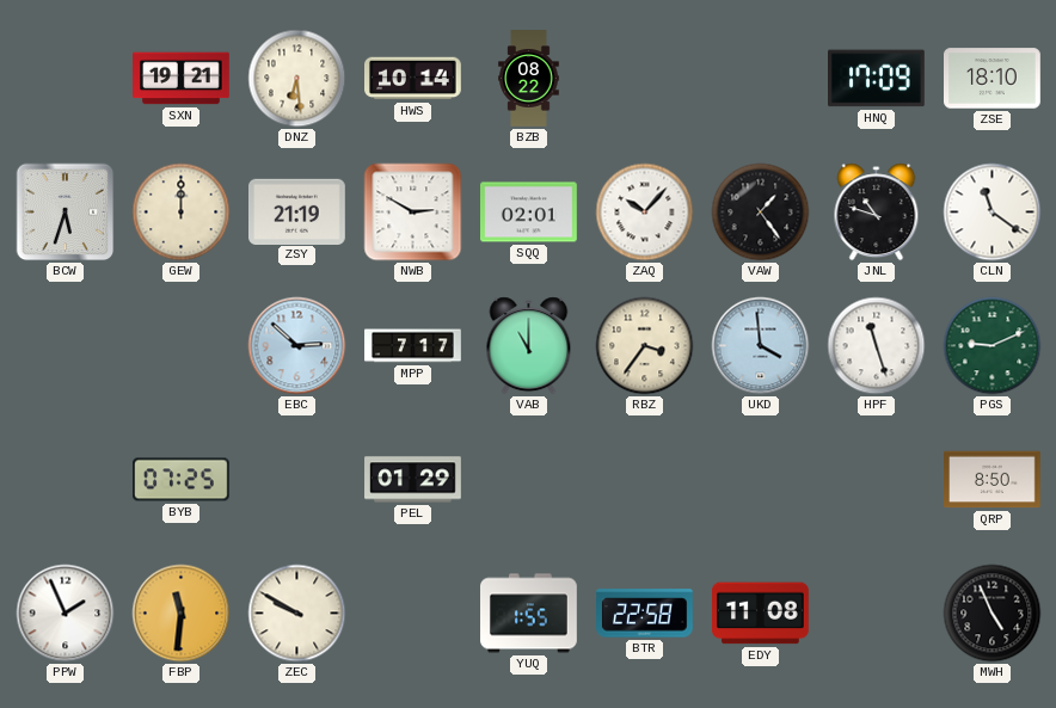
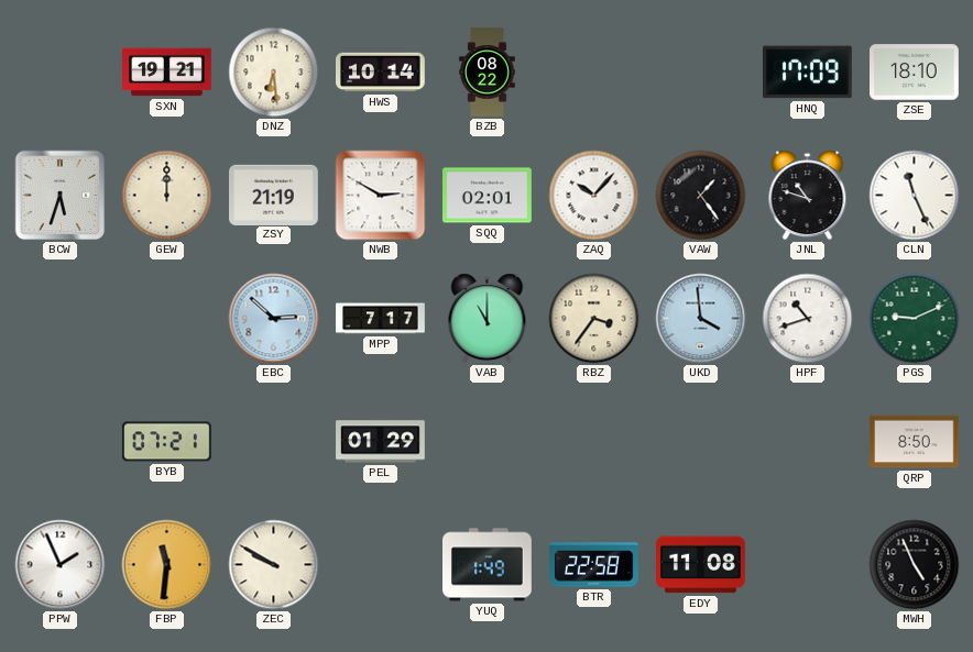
CLN: 11:21 -> 11:26 (915, 196)
HPF: 11:27 -> 10:42 (808, 319)
BYB: 07:25 -> 07:21 (167, 442)
YUQ: 1:55 -> 1:49 (488, 565)
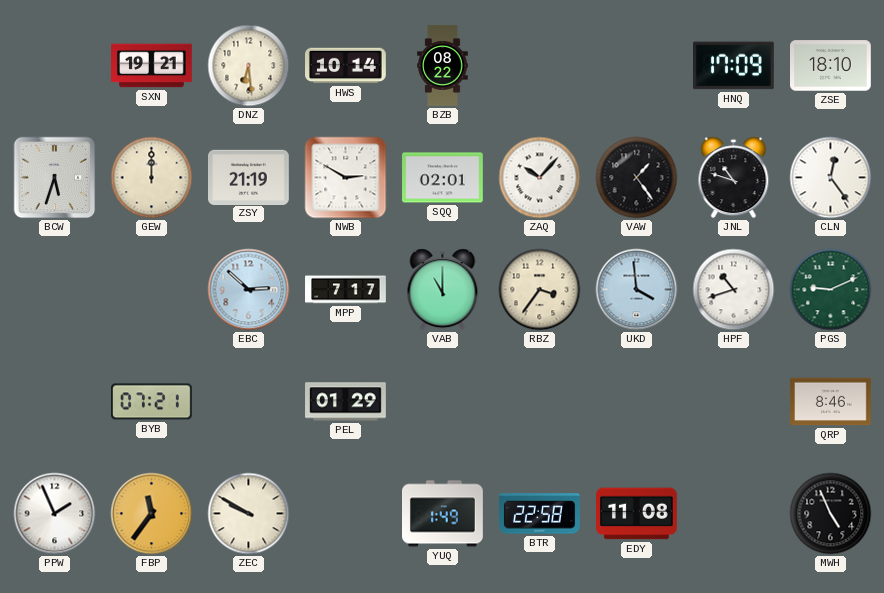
CLN: 11:26 -> 12:24 (831, 178)
QRP: 8:50 -> 8:46 (831, 402)
FBP: 11:31 -> 11:36 (152, 514)
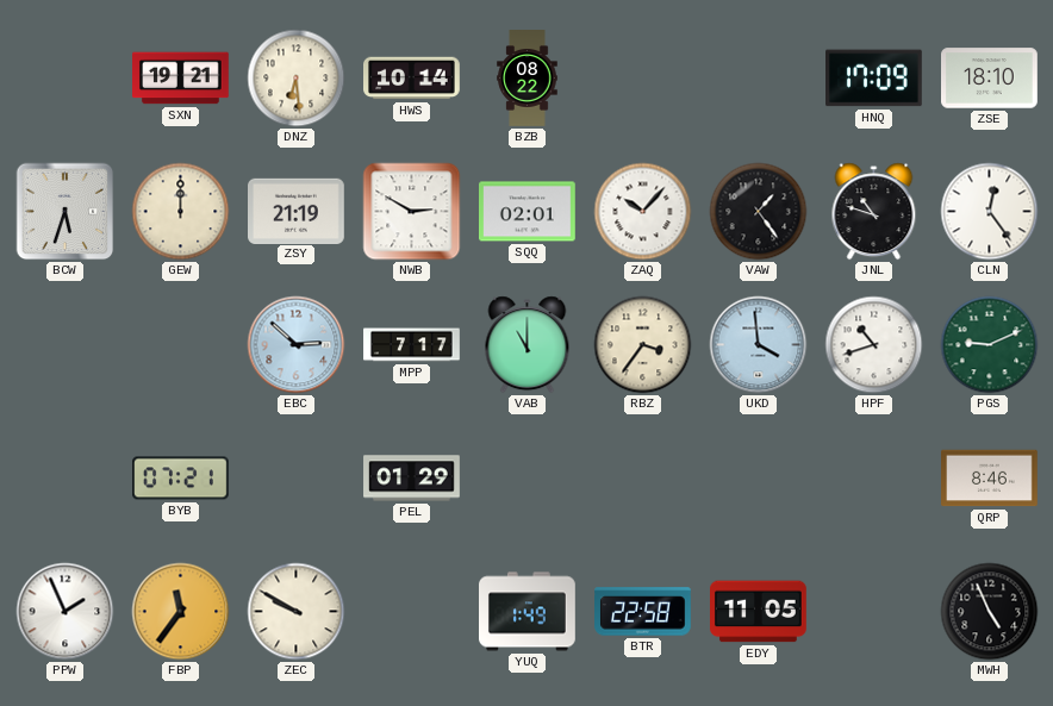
EDY: 11:08 -> 11:05 (759, 612)
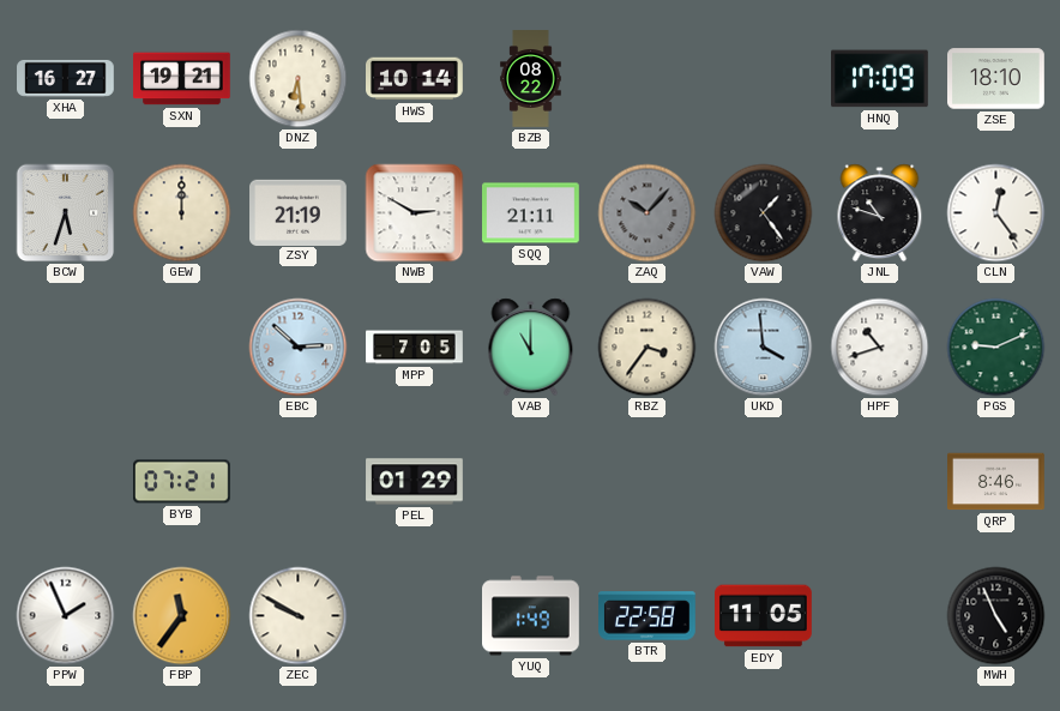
XHA: none -> 16:27 (66, 78)
SQQ: 02:01 -> 21:11 (531, 213)
ZAQ dial: white -> grey (648, 213)
MPP: 7:17 -> 7:05 (415, 348)
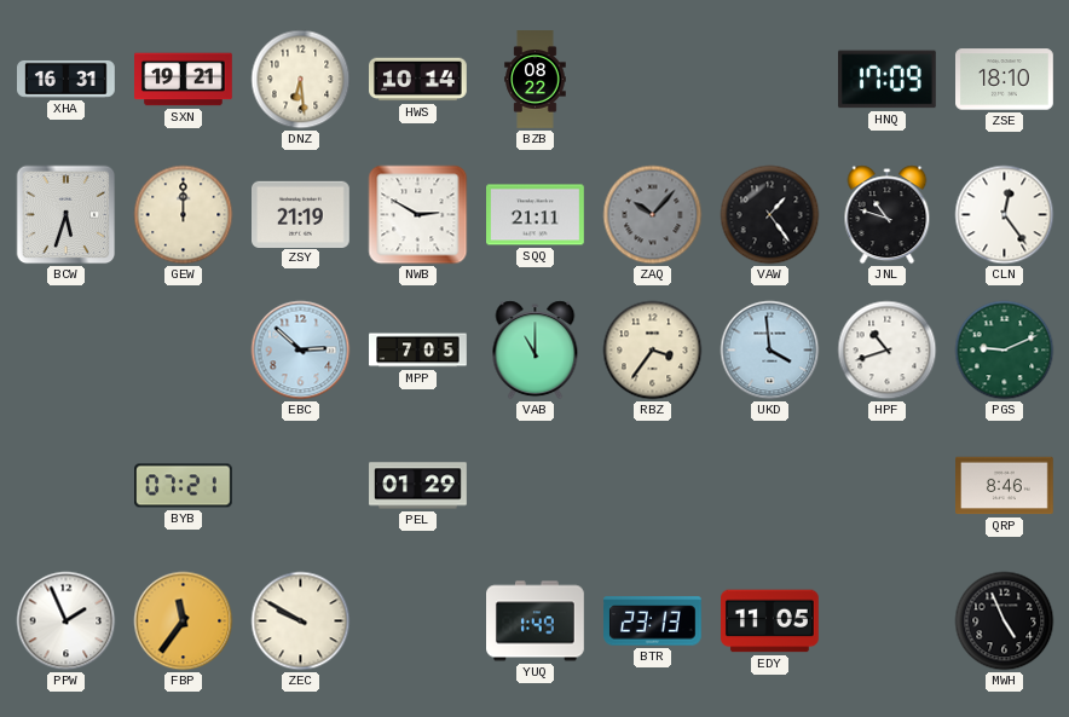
XHA: 16:27 -> 16:31 (67, 79)
BTR: 22:58 -> 23:13 (653, 621)
